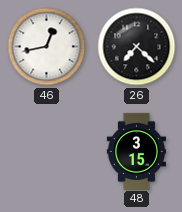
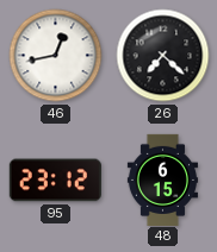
95: none -> 23:12 (55, 181)
48: 3:15 -> 6:15 (162, 179)
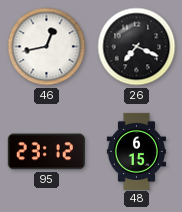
26: 7:22 -> 7:19 (137, 47)
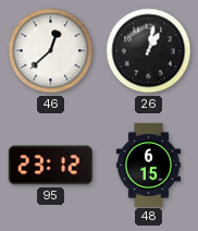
46: 12:43 -> 12:38 (51, 51)
26: 7:19 -> 1:02 (149, 51)
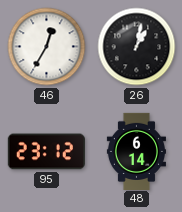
46: 12:38 -> 12:35 (47, 47)
48: 6:15 -> 6:14 (136, 151)
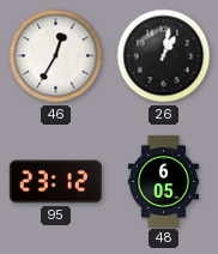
48: 6:14 -> 6:05 (163, 181)
